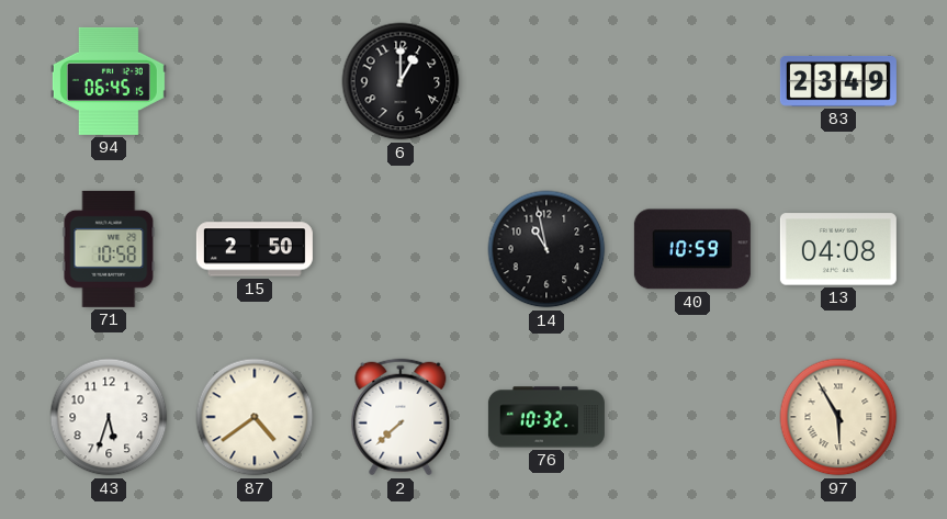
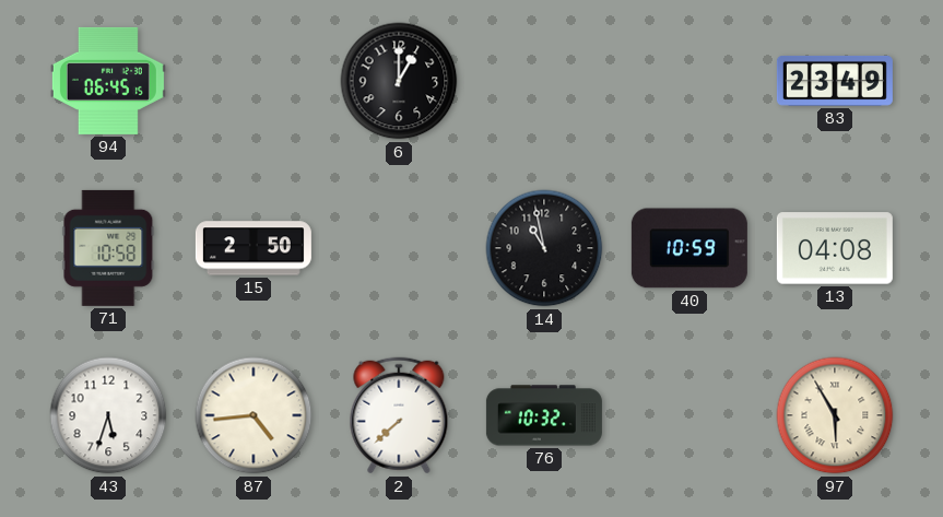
87: 4:39 -> 4:44 (254, 415)
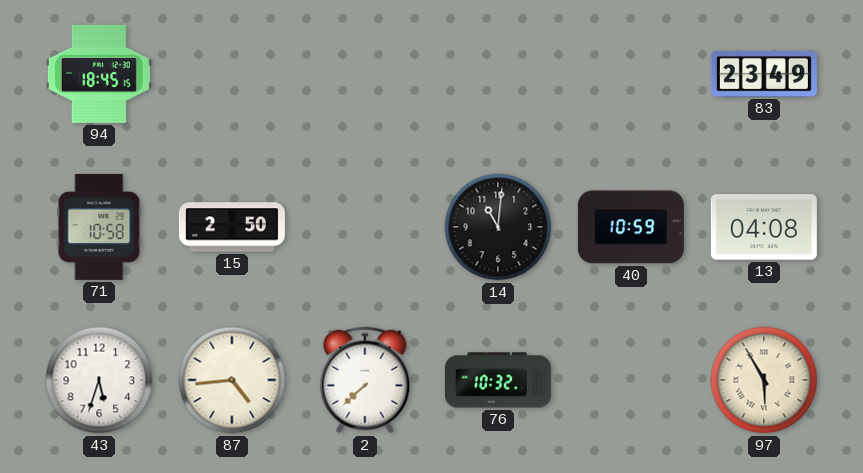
94: 06:45 -> 18:45 (99, 74)
6: 1:00 -> none (399, 81)
14: 10:58 -> 11:01 (498, 227)
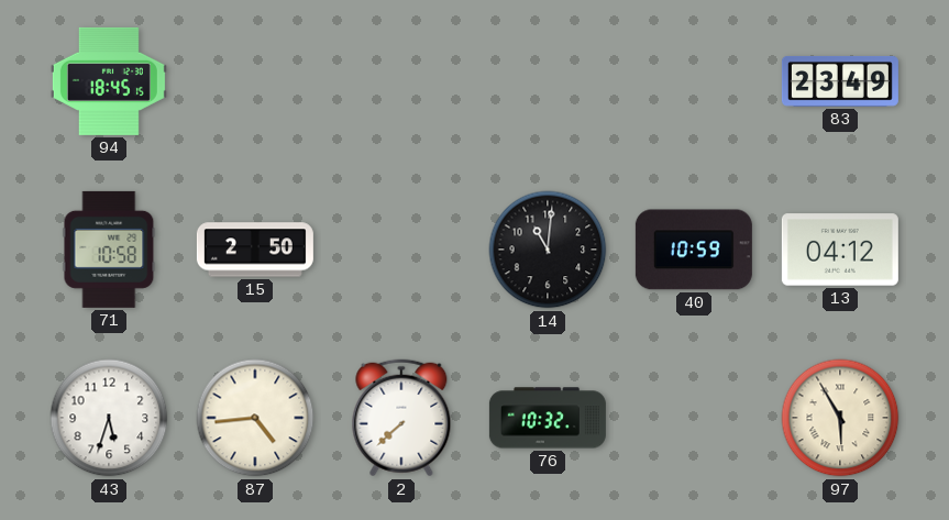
13: 04:08 -> 04:12 (840, 250)
